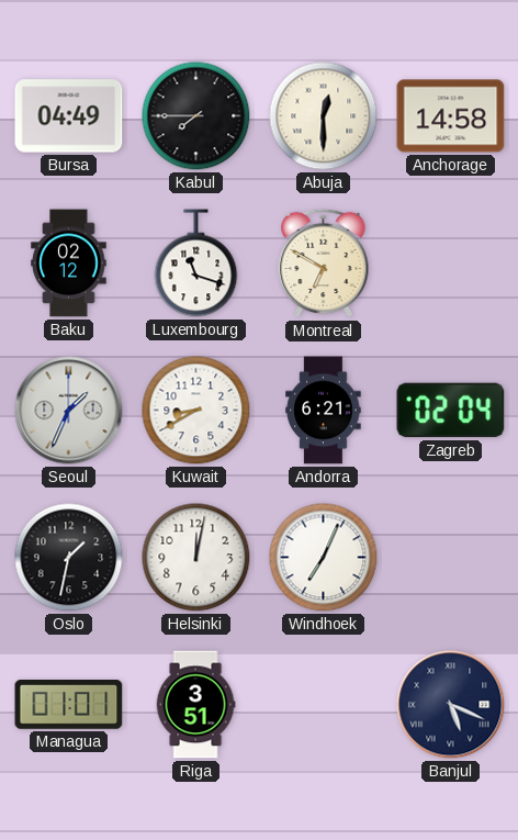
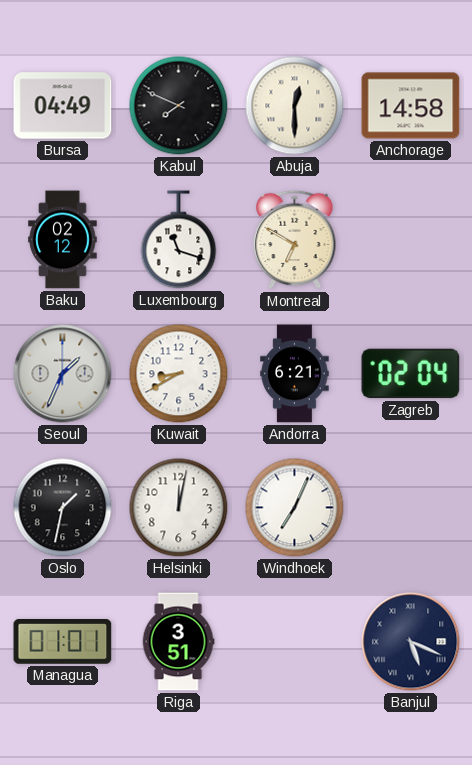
Kabul: 7:45 -> 7:49 (179, 106)
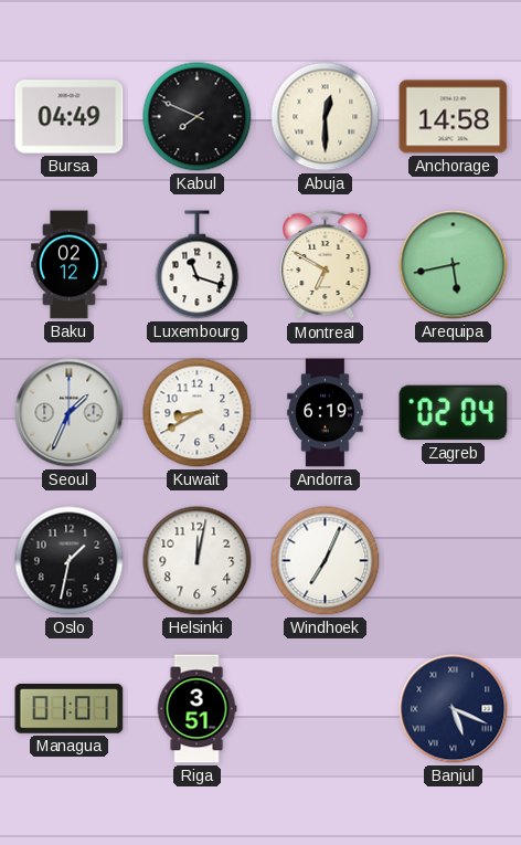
Arequipa: none -> 5:43 (454, 265)
Andorra: 6:21 -> 6:19 (326, 413)
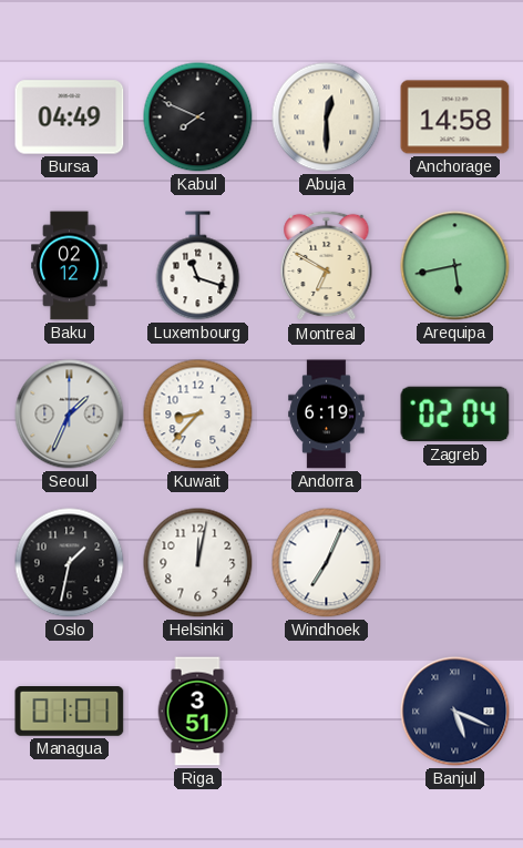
Kuwait: 8:40 -> 8:37 (198, 415)
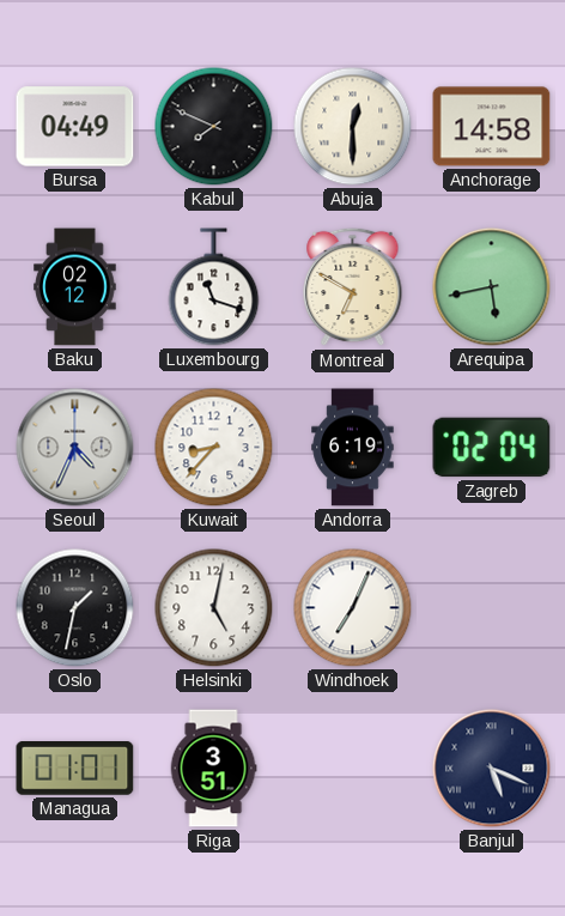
Seoul: 1:34 -> 4:34 (75, 448)
Helsinki: 12:02 -> 5:02 (214, 608)
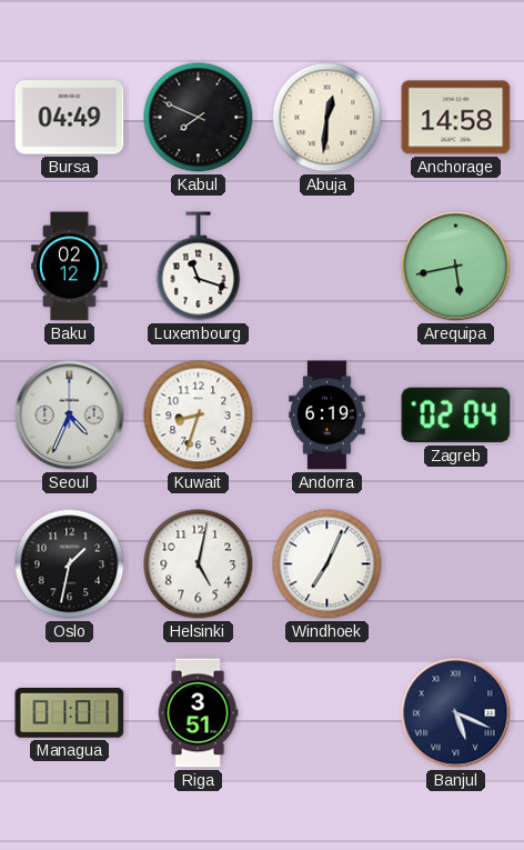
Abuja: 12:30 -> 12:31 (327, 118)
Montreal: 6:50 -> none (353, 287)
Kuwait: 8:37 -> 8:33 (199, 416)
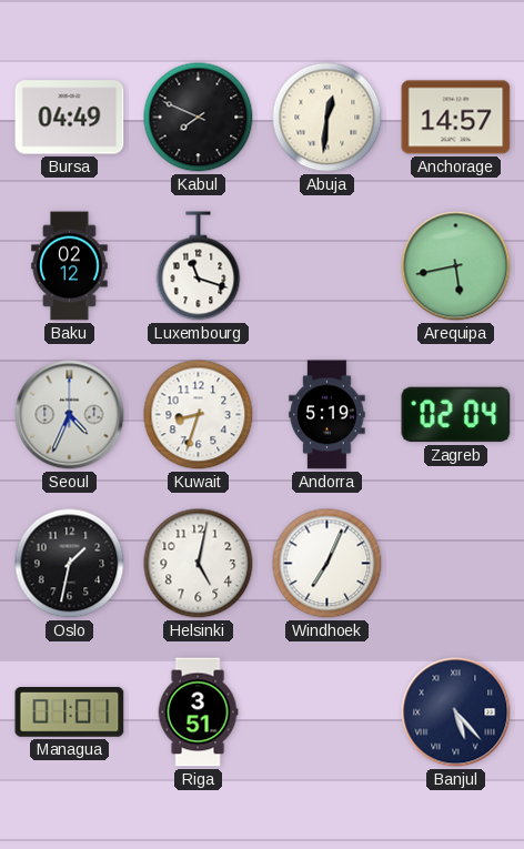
Anchorage: 14:58 -> 14:57 (456, 118)
Andorra: 6:19 -> 5:19 (327, 415)
Banjul: 5:19 -> 5:23 (456, 712)
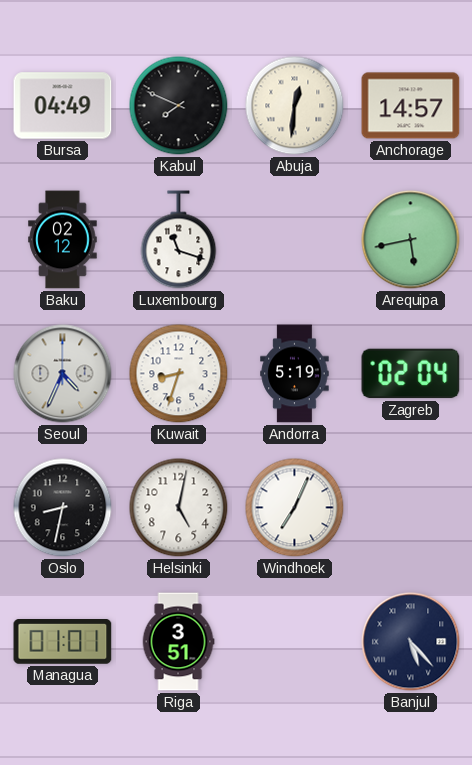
Oslo: 1:32 -> 8:32 (63, 508)
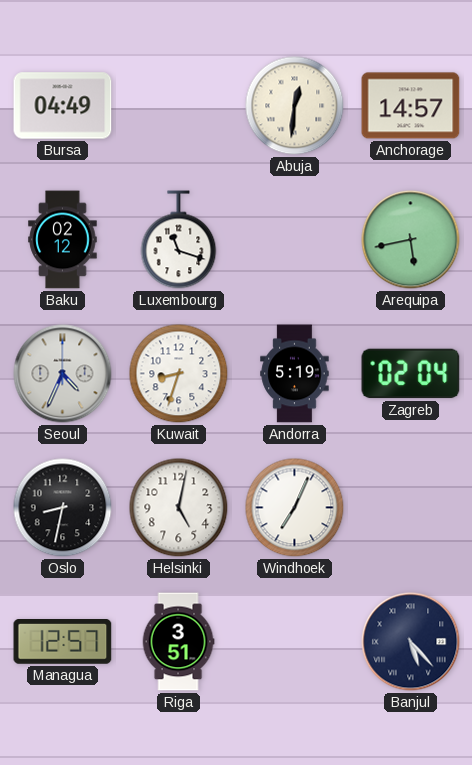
Kabul: 7:49 -> none (179, 106)
Managua: 01:01 -> 12:57 (63, 642)
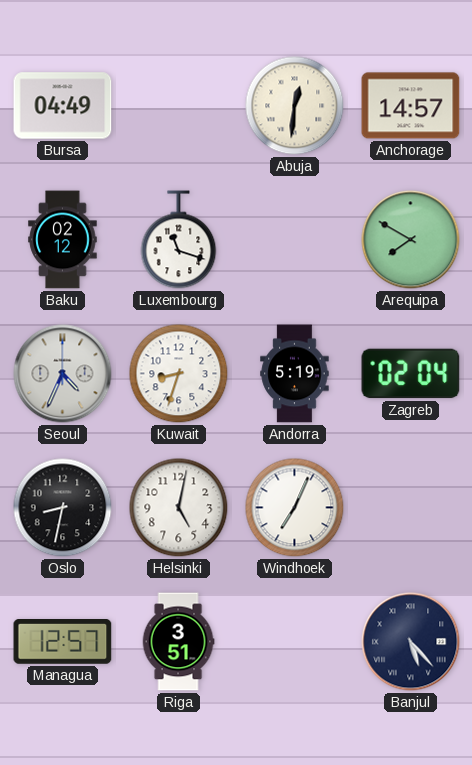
Arequipa: 5:43 -> 7:50 (411, 240)
